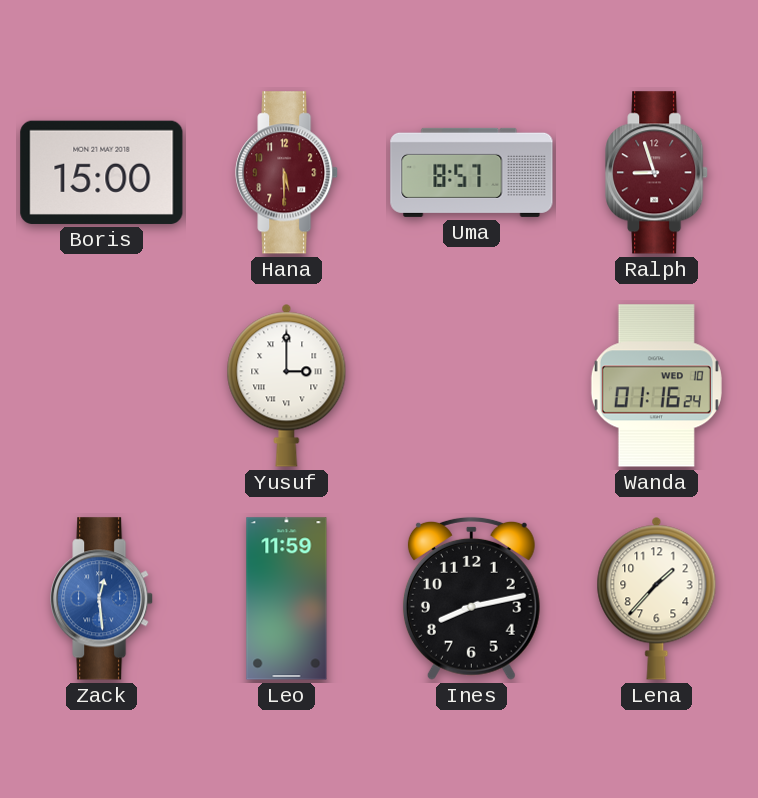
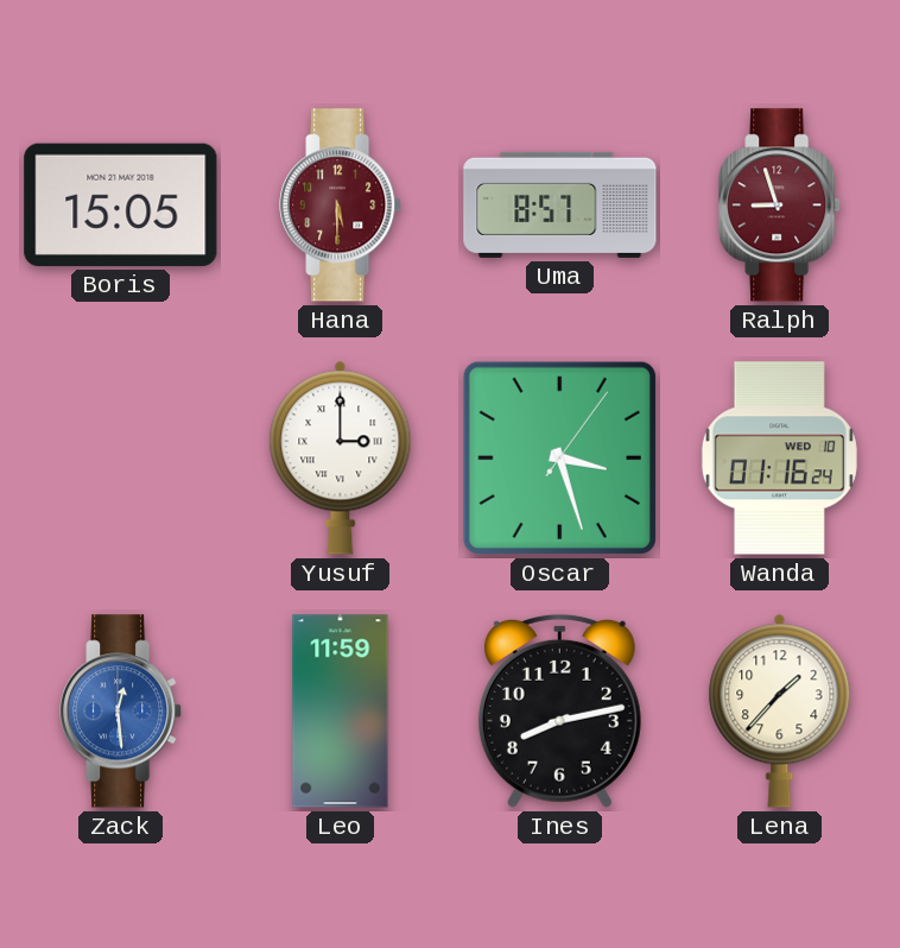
Boris: 15:00 -> 15:05 (121, 204)
Oscar: none -> 3:27 (559, 457)
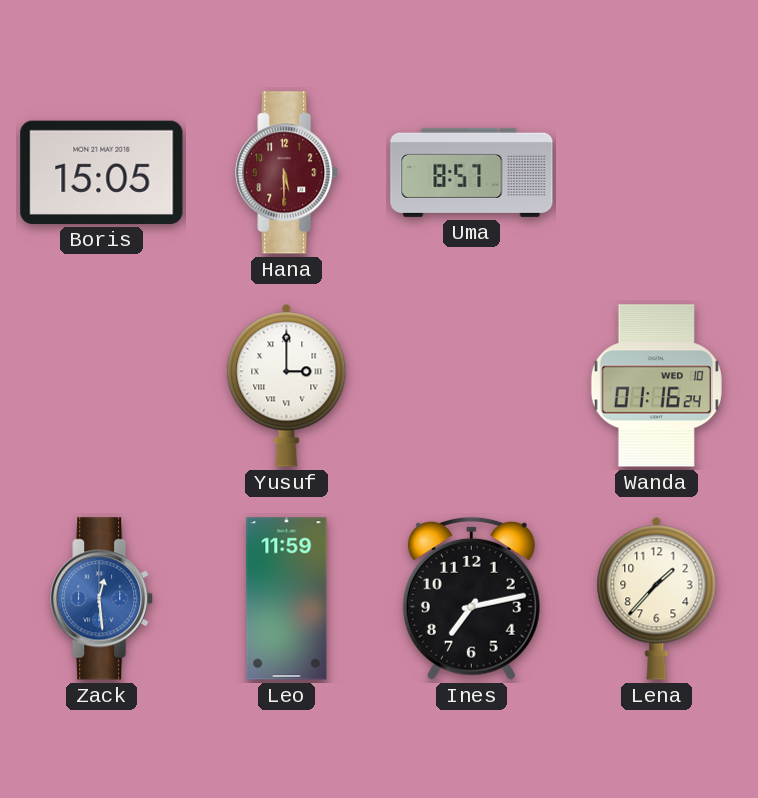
Ralph: 8:57 -> none (780, 206)
Oscar: 3:27 -> none (559, 457)
Ines: 8:13 -> 7:13 (471, 598)
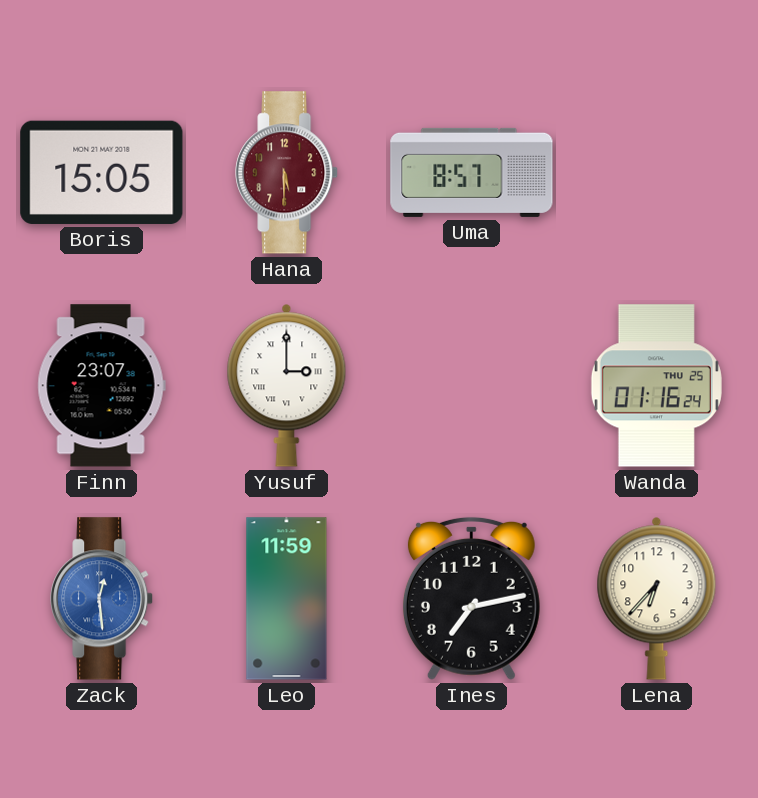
Finn: none -> 23:07 (101, 386)
Wanda date: WED 10 -> THU 25 (656, 386)
Lena: 1:37 -> 6:37 (657, 598)
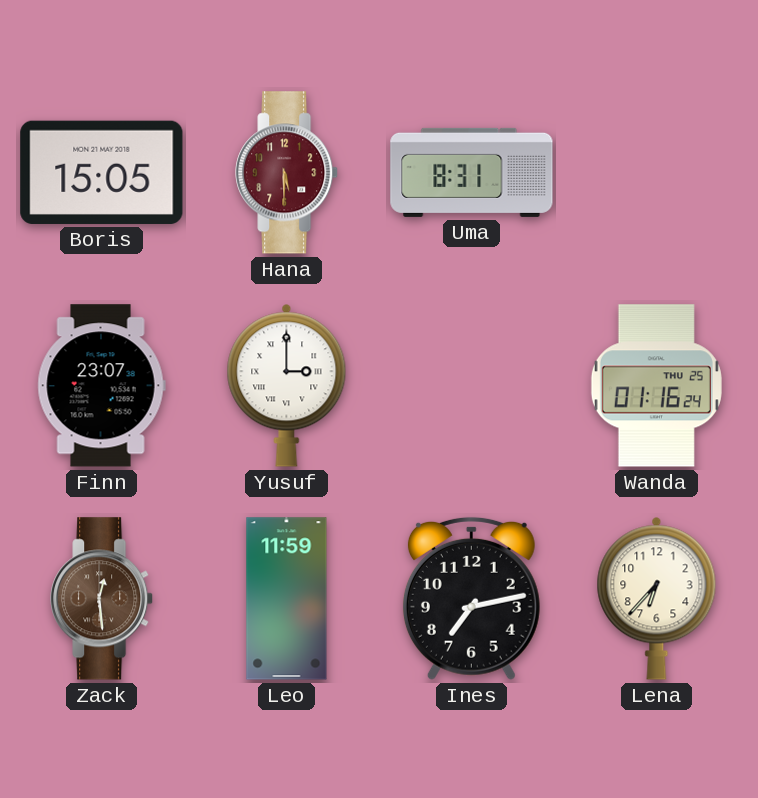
Uma: 8:57 -> 8:31 (472, 172)
Zack dial: blue -> brown (102, 599)
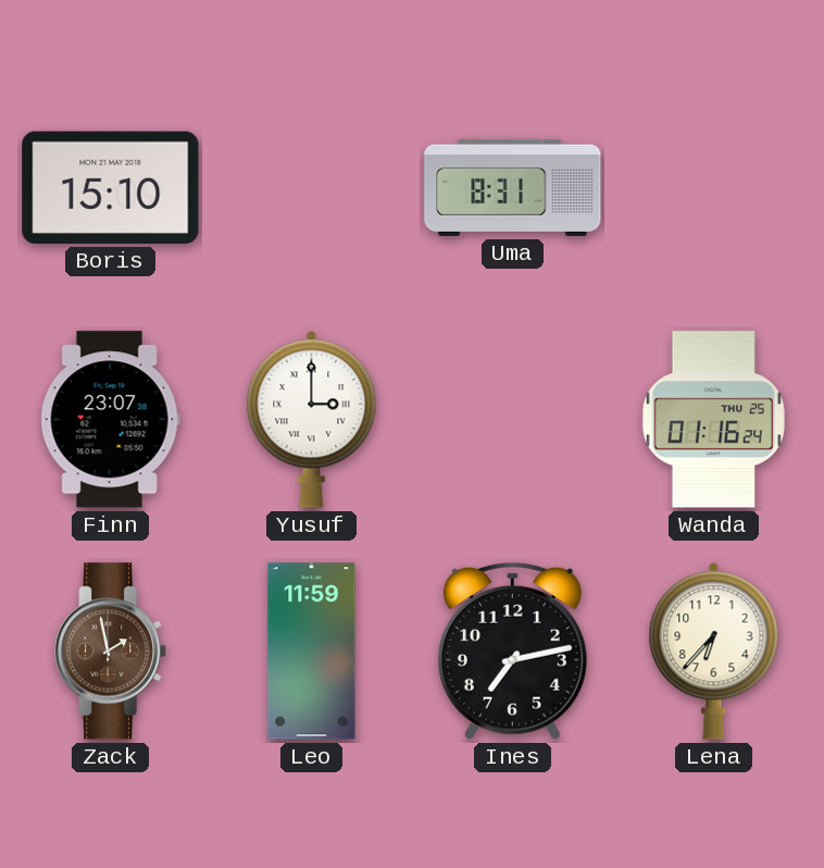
Boris: 15:05 -> 15:10 (111, 187)
Hana: 5:30 -> none (287, 173)
Zack: 12:29 -> 1:58 (111, 652)
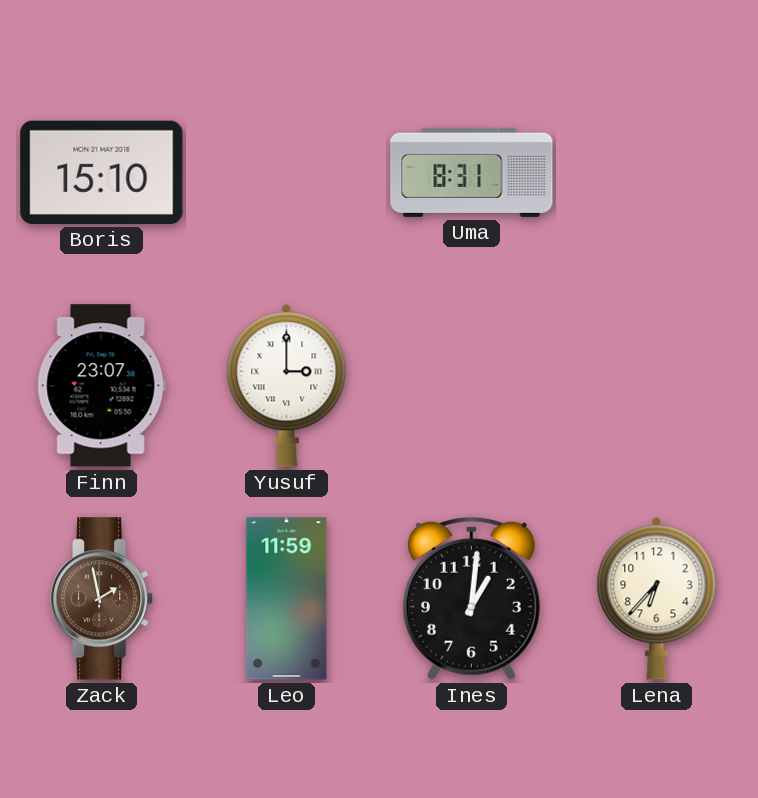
Wanda: 01:16 -> none (713, 420)
Ines: 7:13 -> 1:01 (471, 598)
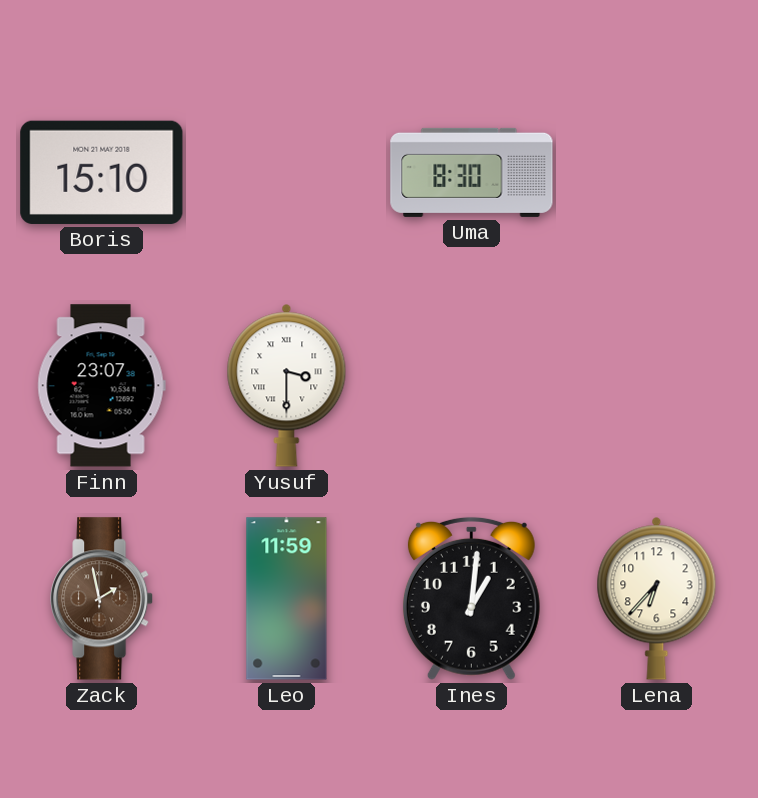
Uma: 8:31 -> 8:30 (472, 172)
Yusuf: 3:00 -> 3:30 (287, 385)
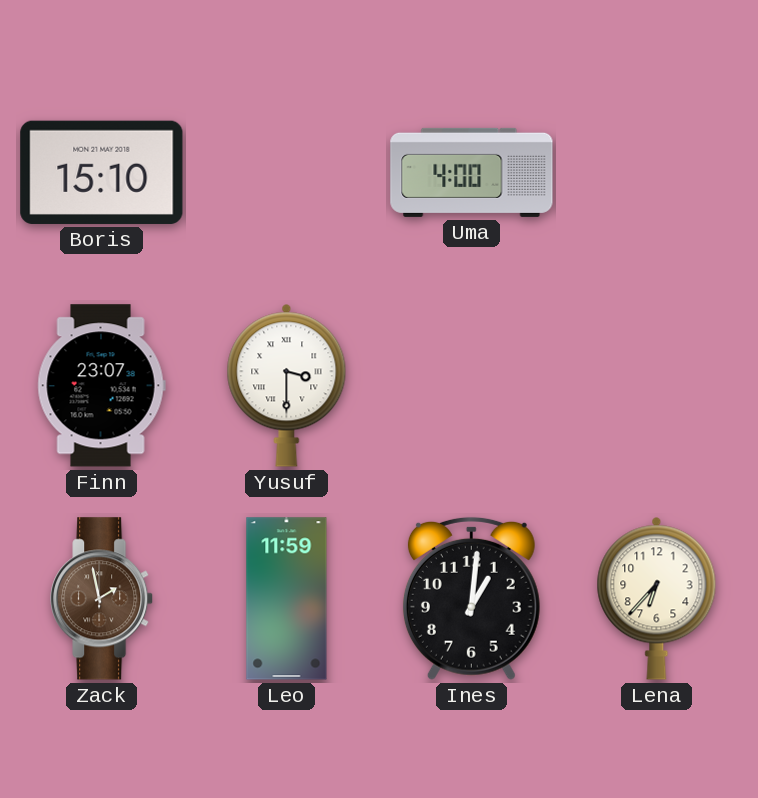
Uma: 8:30 -> 4:00 (472, 172)
